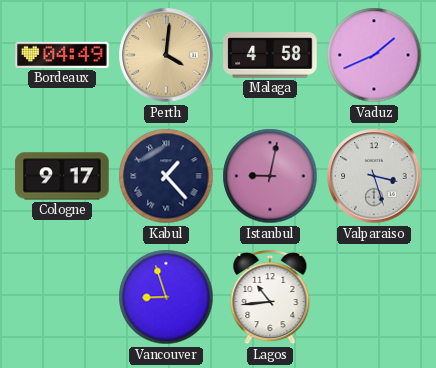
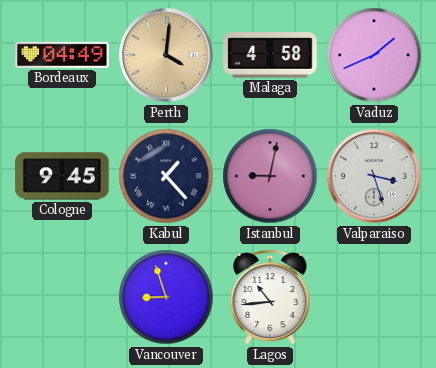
Cologne: 9:17 -> 9:45 (62, 176)
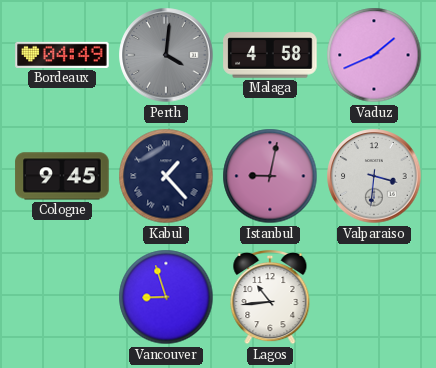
Perth dial: champagne -> grey (166, 55)
Valparaiso: 3:27 -> 3:31 (374, 176)
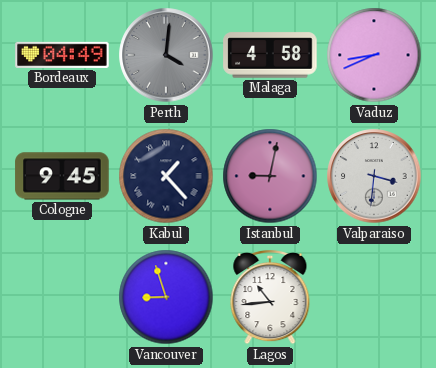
Vaduz: 1:41 -> 8:41 (374, 55)
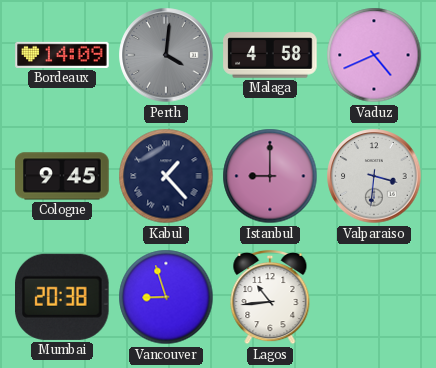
Bordeaux: 04:49 -> 14:09 (62, 55)
Vaduz: 8:41 -> 4:41 (374, 55)
Istanbul: 9:02 -> 9:00 (270, 176)
Mumbai: none -> 20:38 (63, 297)
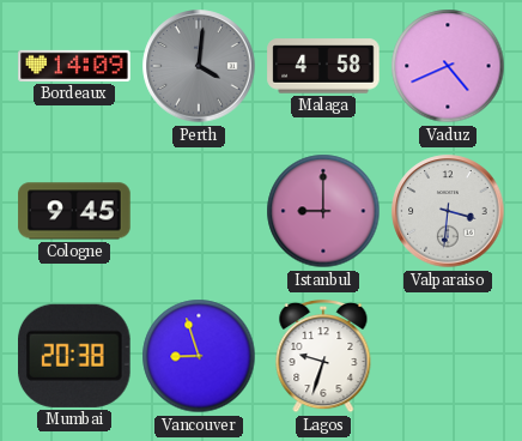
Kabul: 1:23 -> none (166, 176)
Lagos: 10:44 -> 9:33 (323, 356)
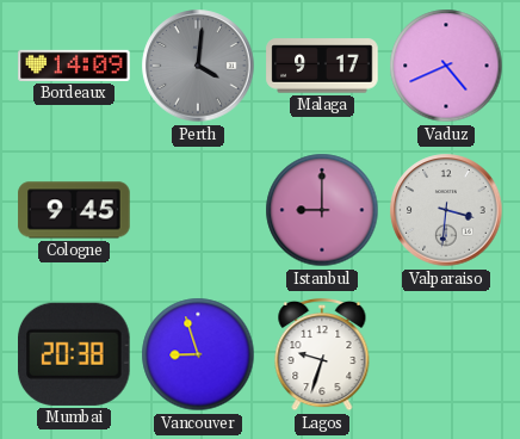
Malaga: 4:58 -> 9:17 (322, 66)
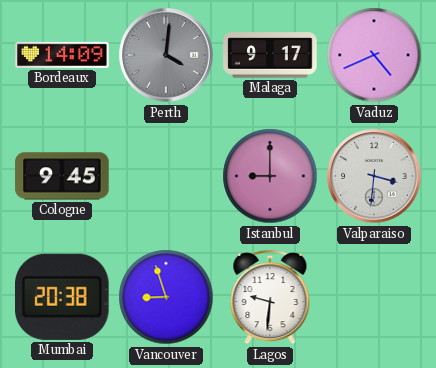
Lagos: 9:33 -> 9:31 (270, 297)
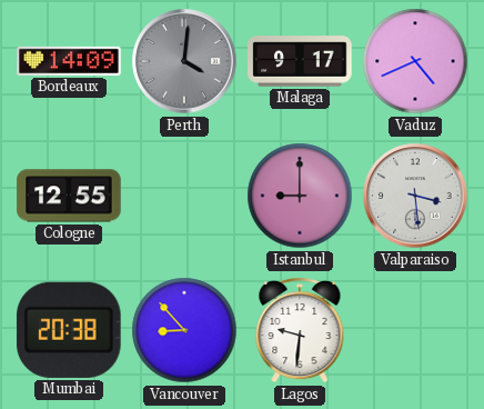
Cologne: 9:45 -> 12:55 (69, 196)
Valparaiso: 3:31 -> 3:29 (415, 196)
Vancouver: 8:57 -> 8:53 (184, 330)
